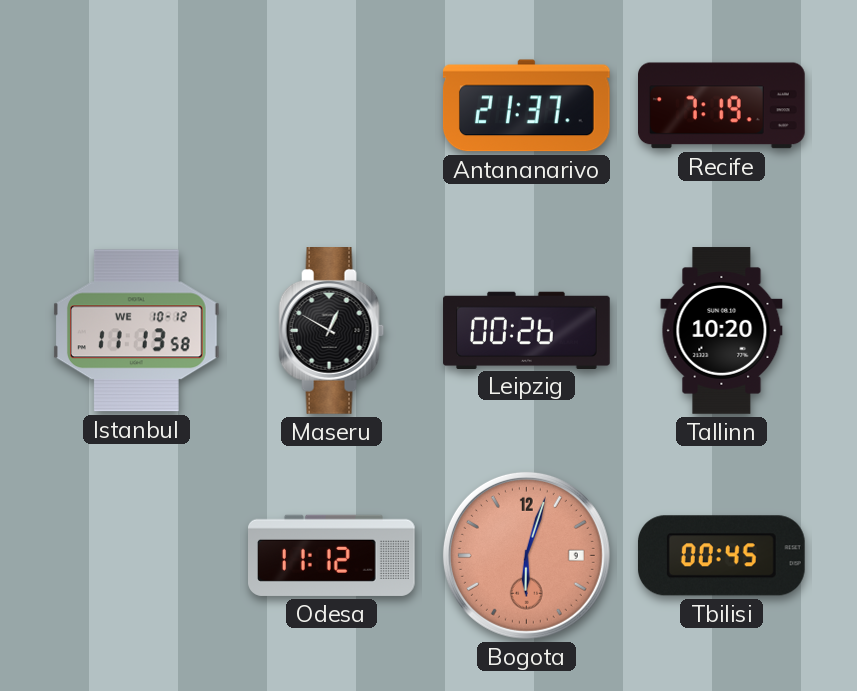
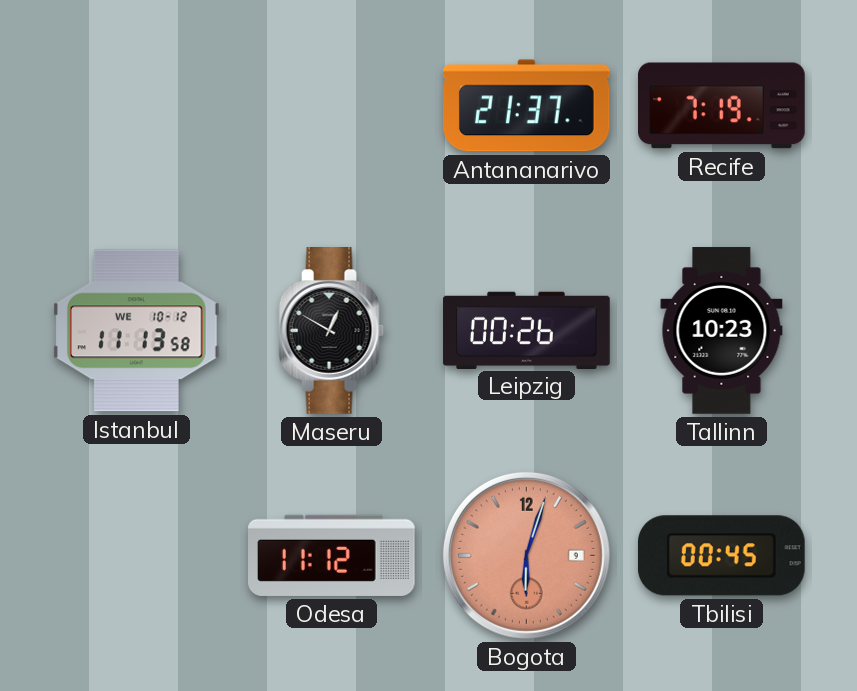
Tallinn: 10:20 -> 10:23 (722, 331)
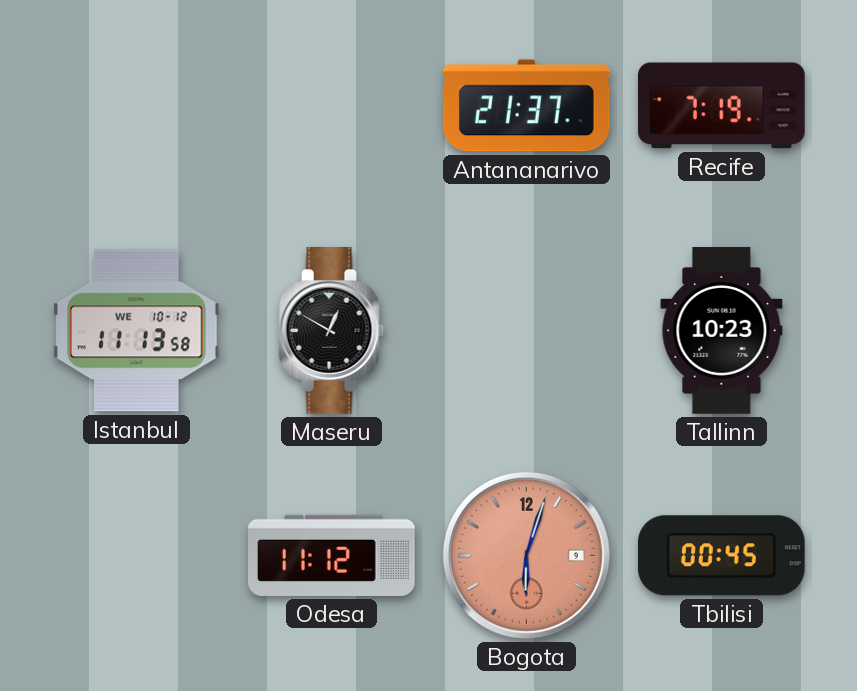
Leipzig: 00:26 -> none (527, 330)
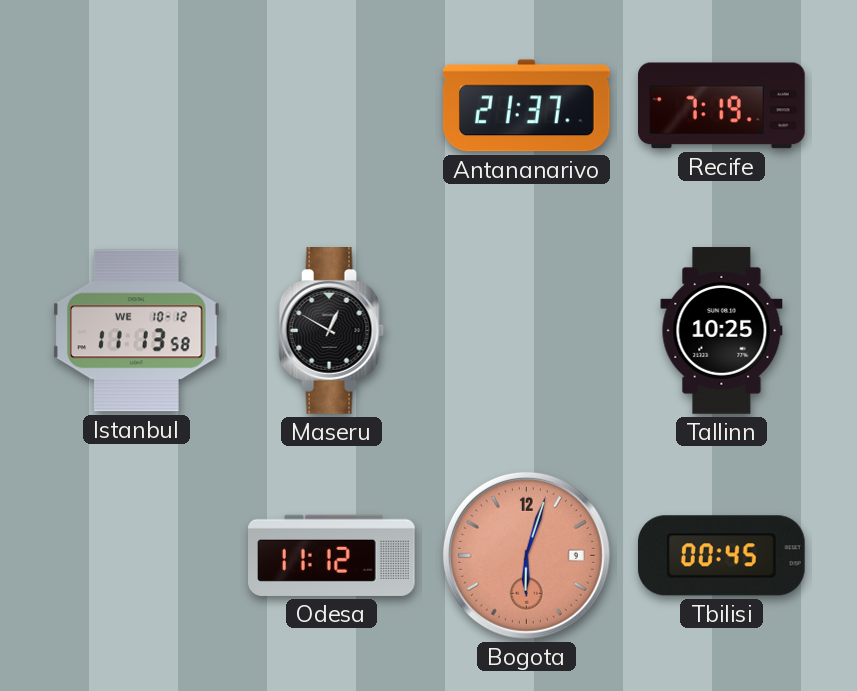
Tallinn: 10:23 -> 10:25 (722, 331)
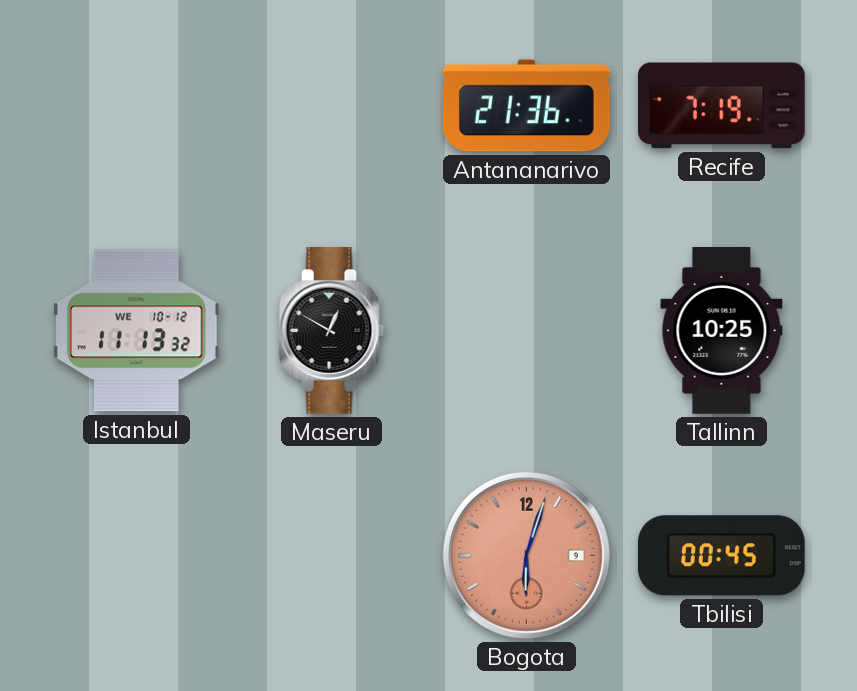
Antananarivo: 21:37 -> 21:36 (526, 106)
Istanbul: 11:13:58 -> 11:13:32 (136, 331)
Odesa: 11:12 -> none (332, 555)
